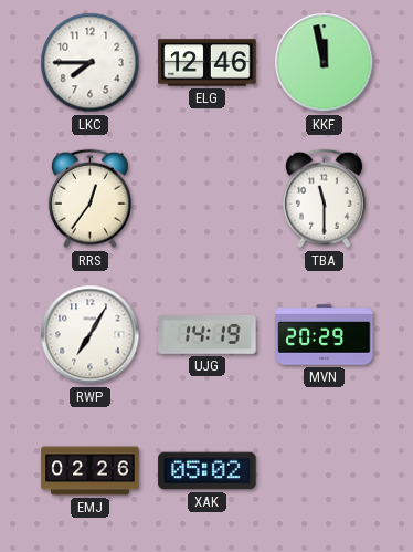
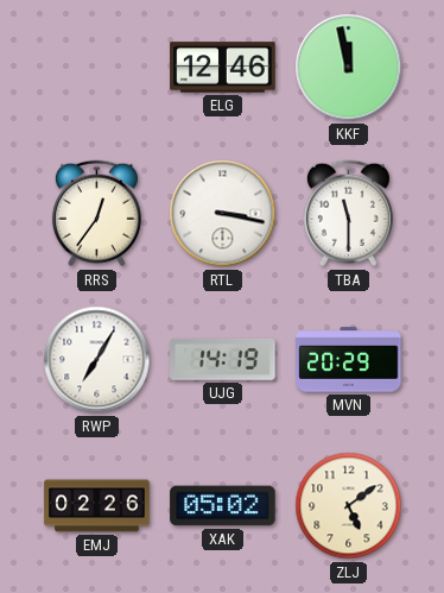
LKC: 7:45 -> none (91, 63)
RTL: none -> 3:17 (223, 214)
ZLJ: none -> 5:09 (349, 506)
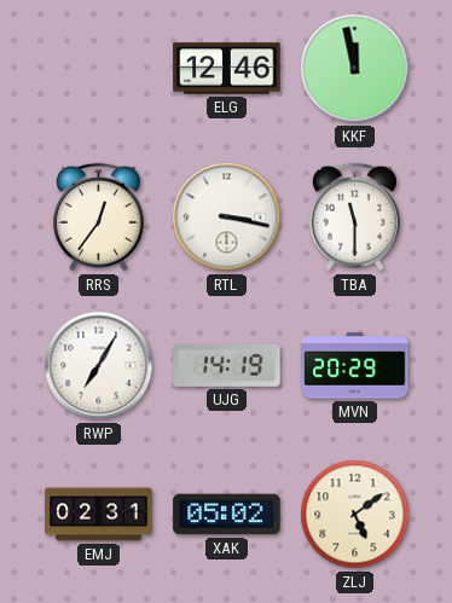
EMJ: 02:26 -> 02:31 (99, 515)
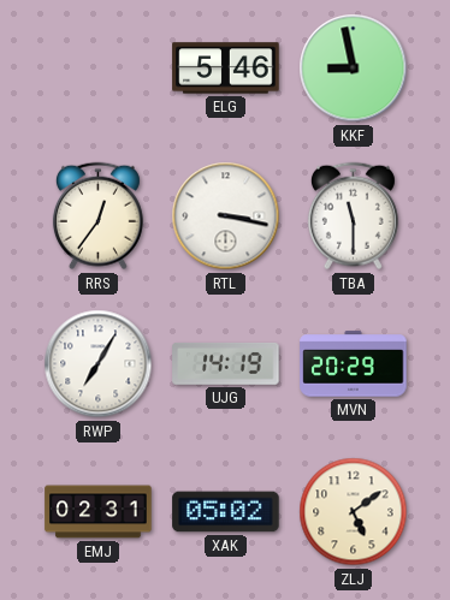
ELG: 12:46 -> 5:46 (226, 69)
KKF: 11:58 -> 8:58 (354, 69)
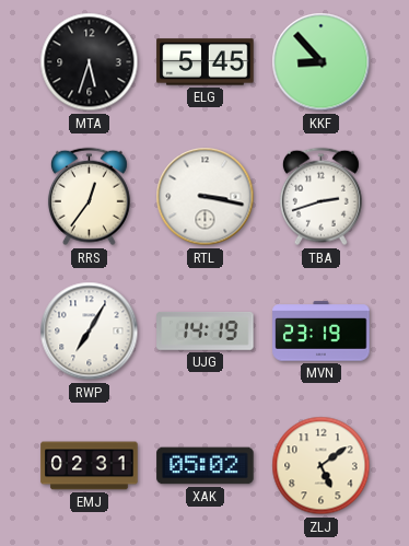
MTA: none -> 5:33 (90, 62)
ELG: 5:46 -> 5:45 (206, 62)
KKF: 8:58 -> 8:53 (322, 62)
TBA: 11:30 -> 2:42 (320, 197)
MVN: 20:29 -> 23:19 (322, 332)
